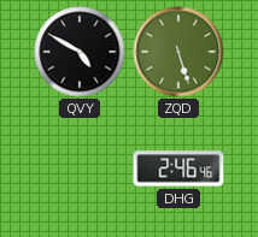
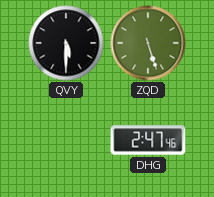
QVY: 4:50 -> 5:30 (66, 43)
DHG: 2:46 -> 2:47 (148, 140)
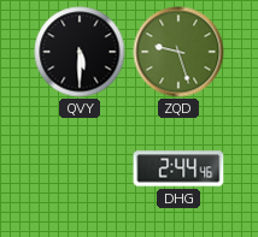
ZQD: 5:27 -> 9:27 (178, 52)
DHG: 2:47 -> 2:44 (178, 168)
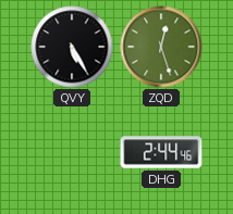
QVY: 5:30 -> 5:25 (72, 47)
ZQD: 9:27 -> 12:27 (161, 47)
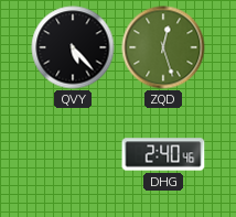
QVY: 5:25 -> 5:23 (73, 47)
DHG: 2:44 -> 2:40 (163, 154)
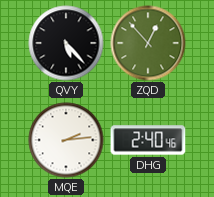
ZQD: 12:27 -> 12:53 (148, 43)
MQE: none -> 2:14 (66, 140)
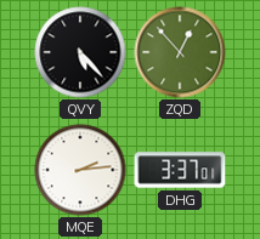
DHG: 2:40 -> 3:37 (180, 170)
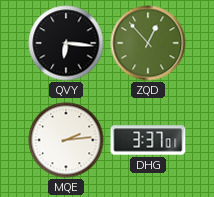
QVY: 5:23 -> 6:16 (66, 43)
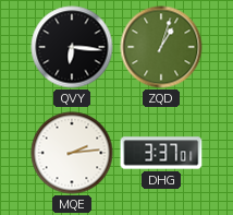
ZQD: 12:53 -> 1:03 (161, 47)
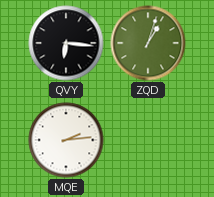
DHG: 3:37 -> none (161, 153)
